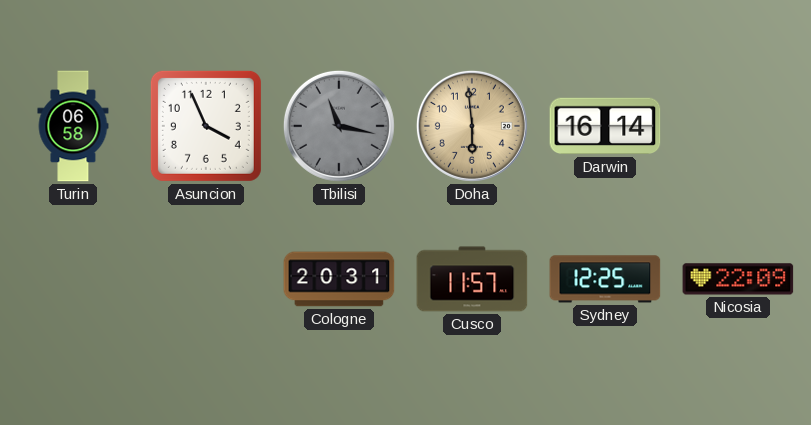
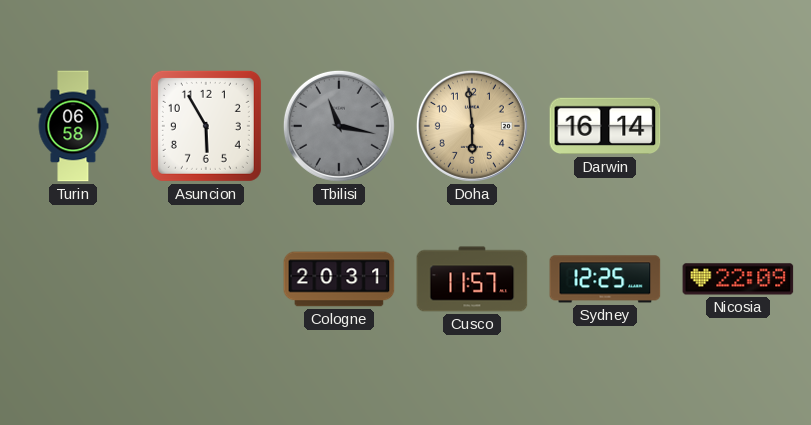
Asuncion: 3:56 -> 5:55 (206, 126)
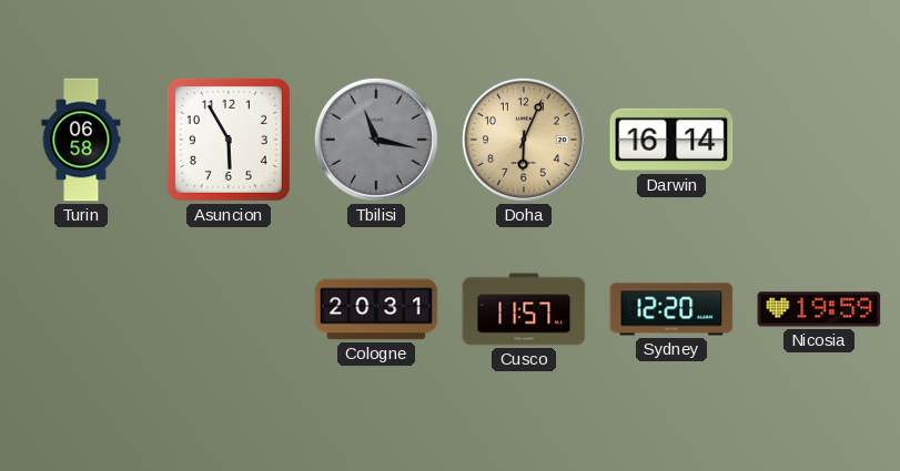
Doha: 5:59 -> 6:04 (524, 140)
Sydney: 12:25 -> 12:20 (671, 309)
Nicosia: 22:09 -> 19:59 (819, 309)
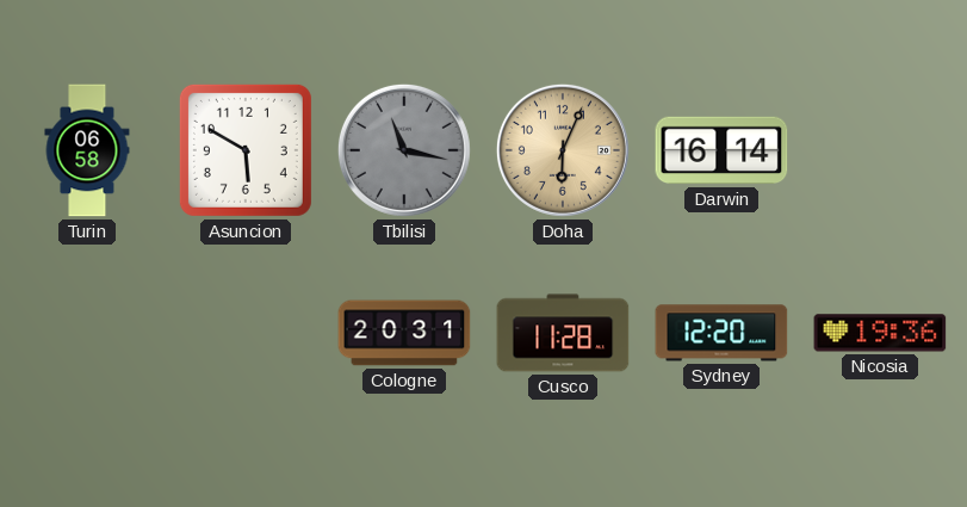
Asuncion: 5:55 -> 5:50 (246, 150)
Cusco: 11:57 -> 11:28 (563, 333)
Nicosia: 19:59 -> 19:36 (880, 333)
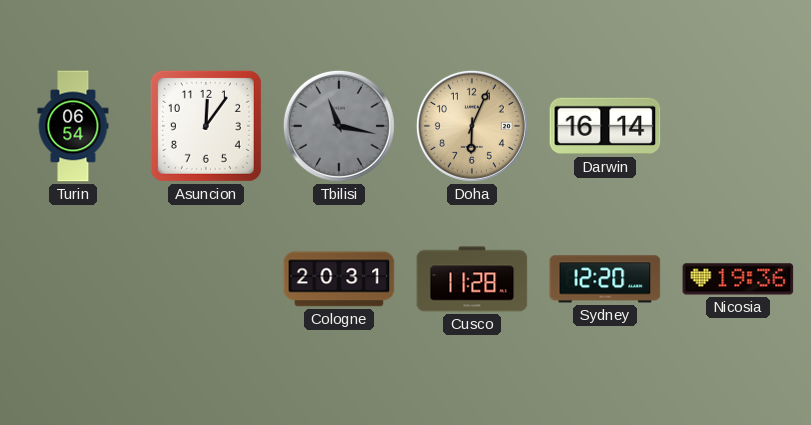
Turin: 06:58 -> 06:54 (73, 126)
Asuncion: 5:50 -> 12:06 (206, 126)
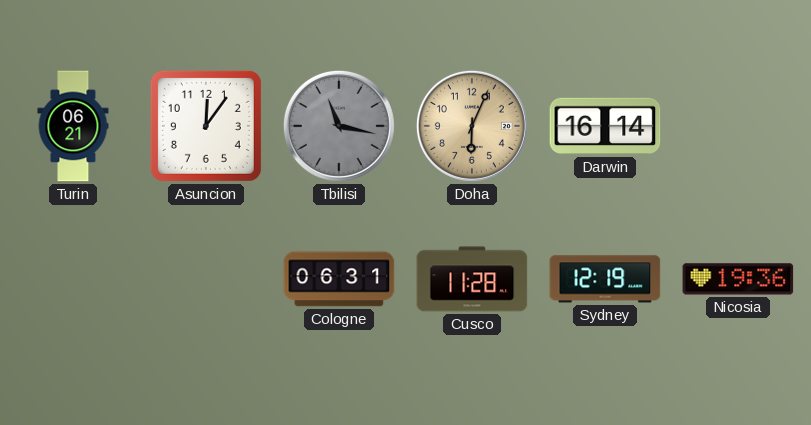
Turin: 06:54 -> 06:21 (73, 126)
Cologne: 20:31 -> 06:31 (339, 279)
Sydney: 12:20 -> 12:19 (605, 279)
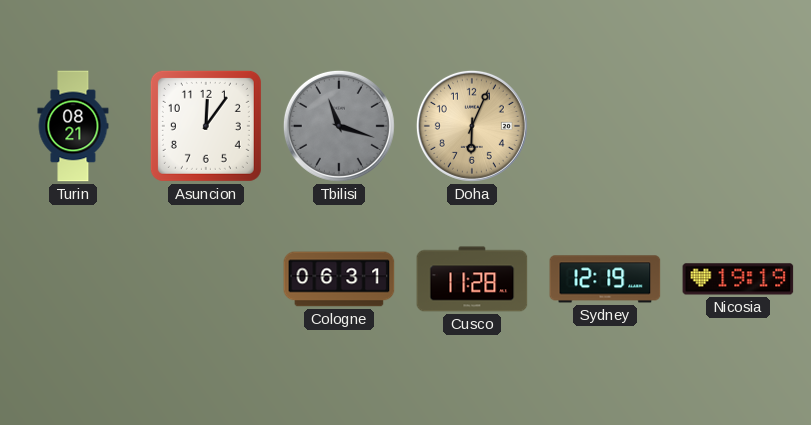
Turin: 06:21 -> 08:21 (73, 126)
Tbilisi: 11:17 -> 11:18 (339, 126)
Darwin: 16:14 -> none (605, 126)
Nicosia: 19:36 -> 19:19 (738, 279)
